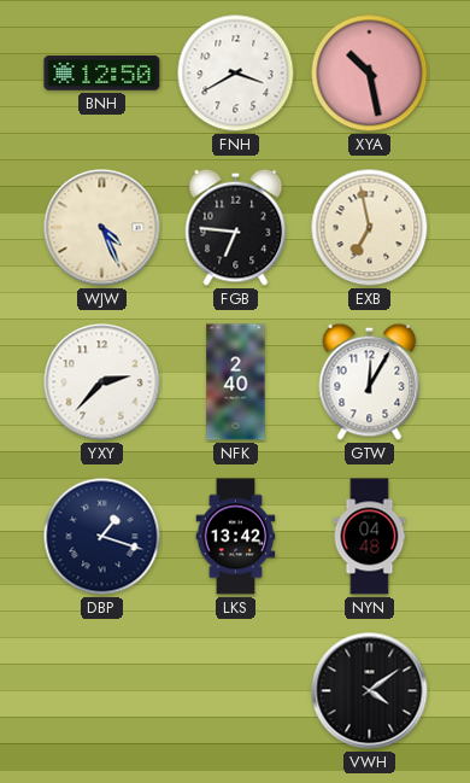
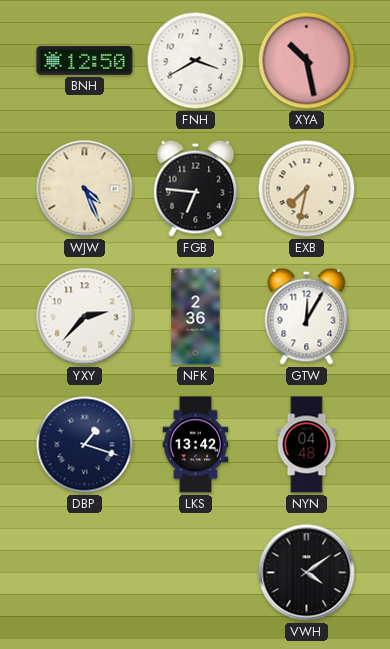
EXB: 6:58 -> 7:32 (307, 189)
NFK: 2:40 -> 2:36 (196, 317)
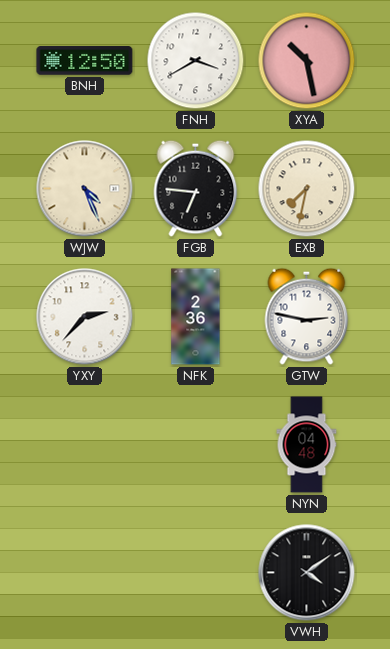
GTW: 12:05 -> 2:47 (307, 316)
DBP: 1:18 -> none (85, 445)
LKS: 13:42 -> none (196, 445)
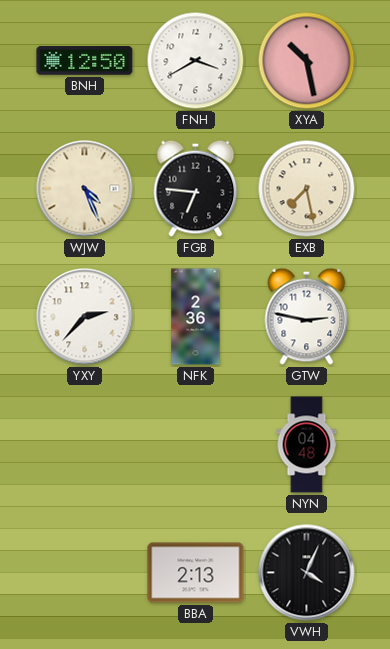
EXB: 7:32 -> 7:28 (307, 189)
BBA: none -> 2:13 (196, 573)
VWH: 4:09 -> 4:04 (307, 573)
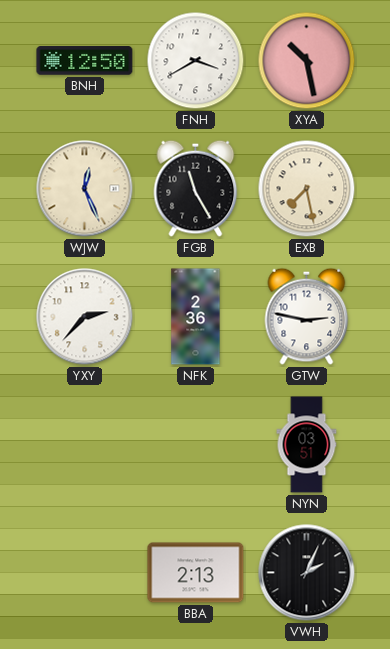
WJW: 4:26 -> 12:26 (85, 189)
FGB: 6:46 -> 11:25 (196, 188)
NYN: 04:48 -> 03:51 (307, 445)
VWH: 4:04 -> 2:04 (307, 573)
